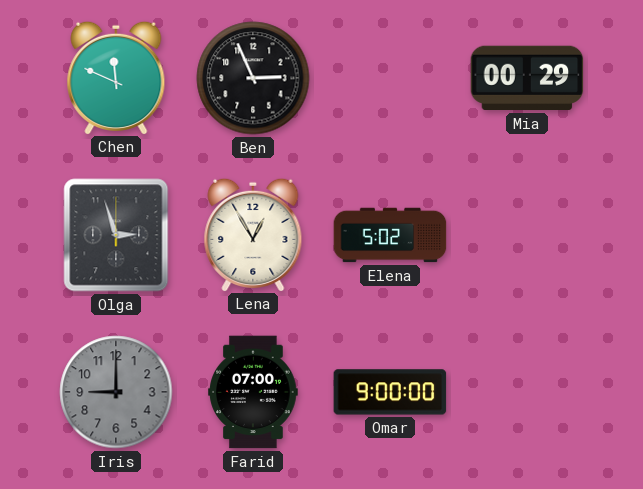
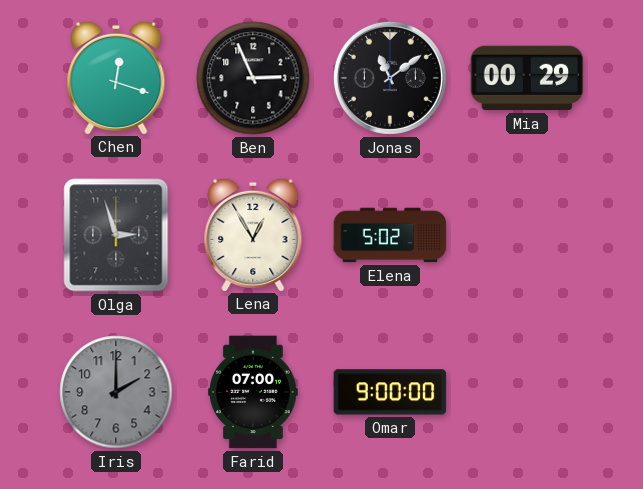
Chen: 11:49 -> 12:18 (116, 77)
Jonas: none -> 11:09 (390, 78)
Iris: 9:00 -> 2:00 (116, 392)
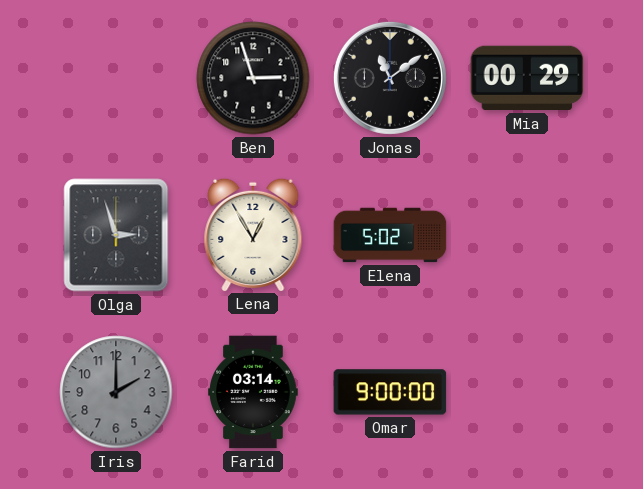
Chen: 12:18 -> none (116, 77)
Ben: 2:56 -> 2:57 (253, 78)
Farid: 07:00 -> 03:14 (253, 392)
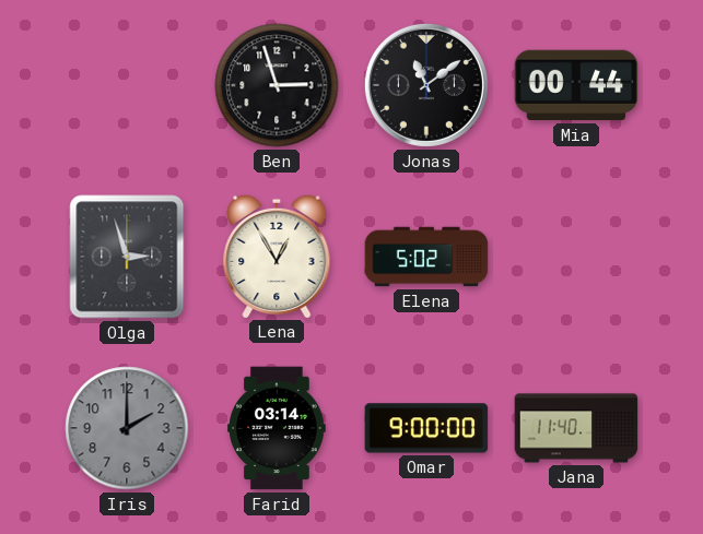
Mia: 00:29 -> 00:44 (576, 85)
Jana: none -> 11:40 (576, 428)
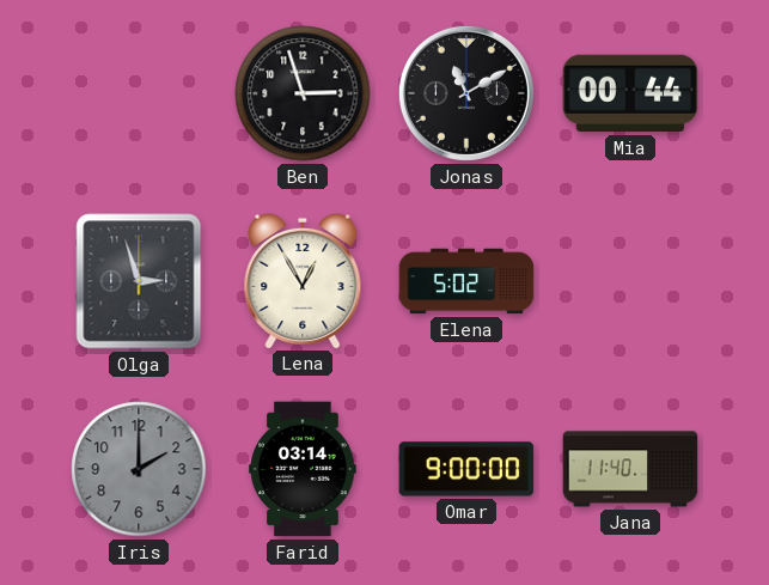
Jonas: 11:09 -> 11:10 (466, 93)
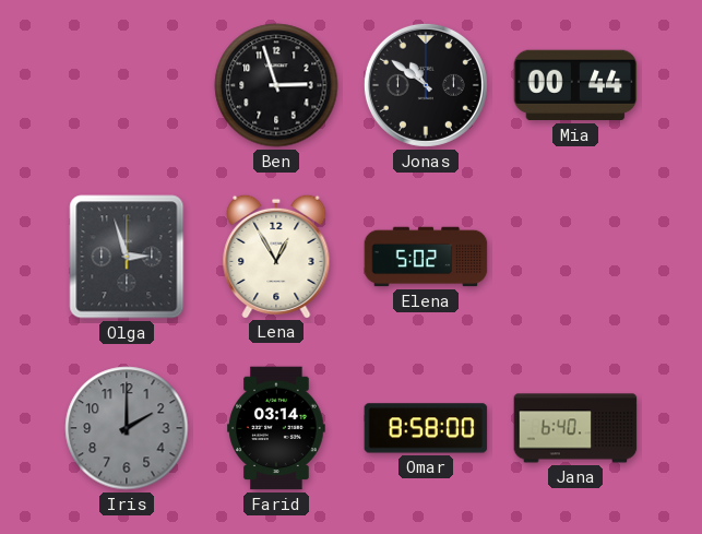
Jonas: 11:10 -> 10:51 (426, 85)
Omar: 9:00 -> 8:58 (426, 428)
Jana: 11:40 -> 6:40 (575, 428)
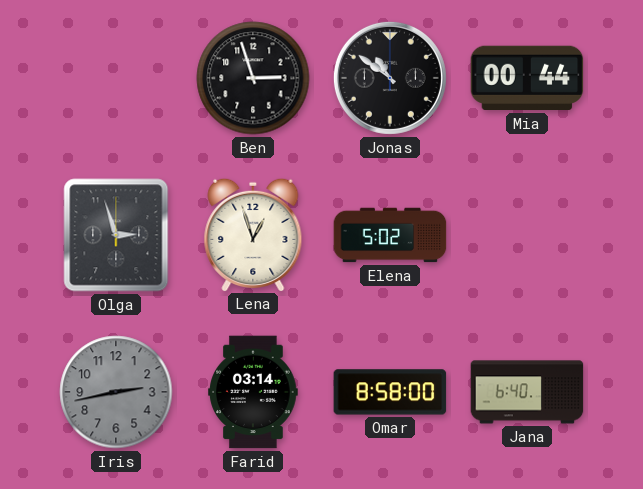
Lena: 12:55 -> 12:57 (253, 234)
Iris: 2:00 -> 2:43 (116, 392)
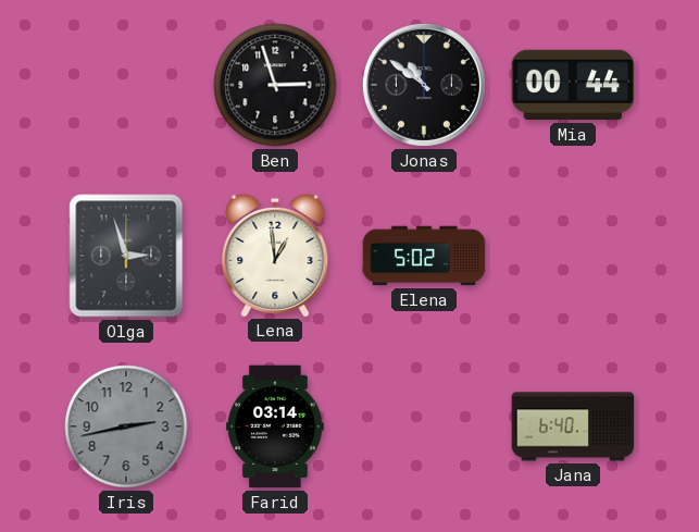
Lena: 12:57 -> 12:59 (275, 255)
Omar: 8:58 -> none (390, 392)
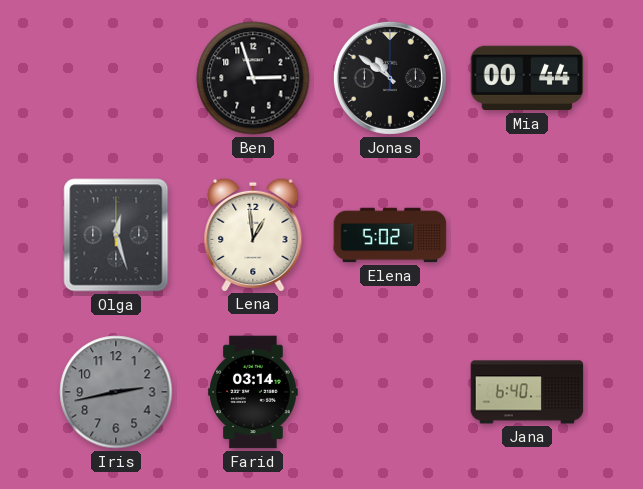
Olga: 2:57 -> 12:27 (116, 235)
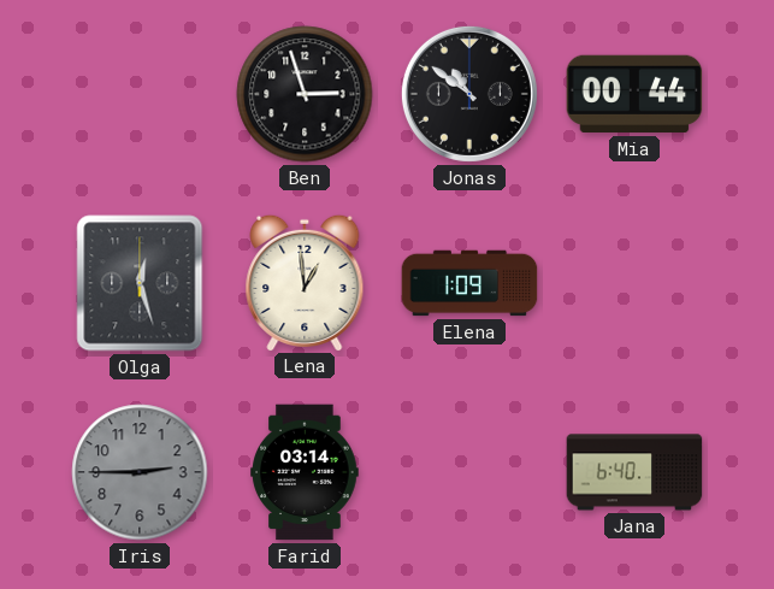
Elena: 5:02 -> 1:09 (469, 283)
Iris: 2:43 -> 2:45 (140, 472)
